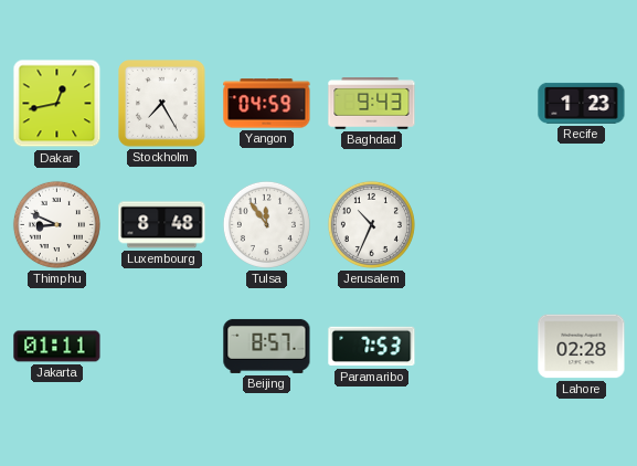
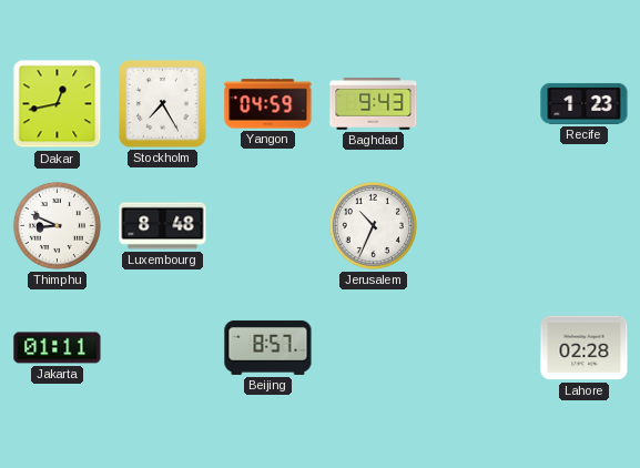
Tulsa: 11:54 -> none (266, 224)
Paramaribo: 7:53 -> none (372, 347)
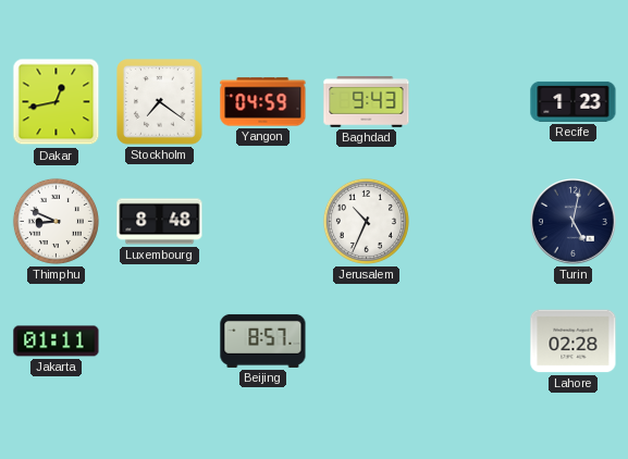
Stockholm: 7:25 -> 7:21 (160, 102)
Turin: none -> 5:02 (574, 222)
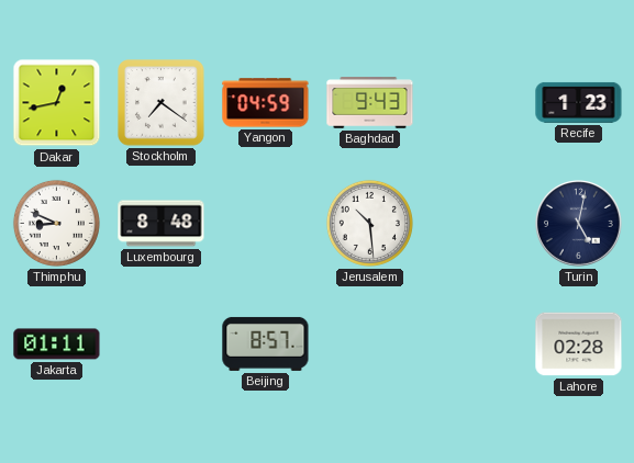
Jerusalem: 10:34 -> 10:29 (369, 223)
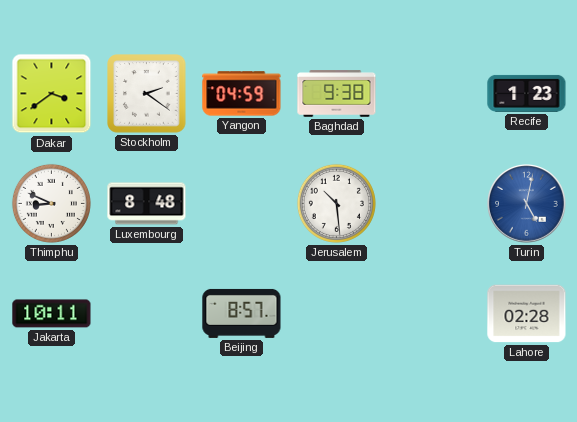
Dakar: 12:43 -> 3:39 (52, 94)
Stockholm: 7:21 -> 2:21 (147, 94)
Baghdad: 9:43 -> 9:38 (337, 94)
Turin dial: navy -> blue (527, 204)
Jakarta: 01:11 -> 10:11 (52, 314)
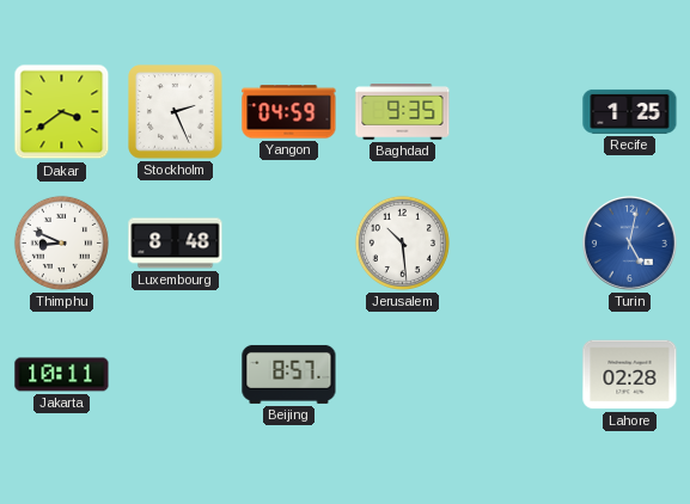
Stockholm: 2:21 -> 2:26 (176, 112)
Baghdad: 9:38 -> 9:35 (403, 112)
Recife: 1:23 -> 1:25 (630, 111)
